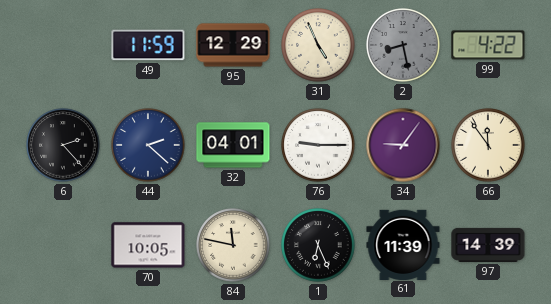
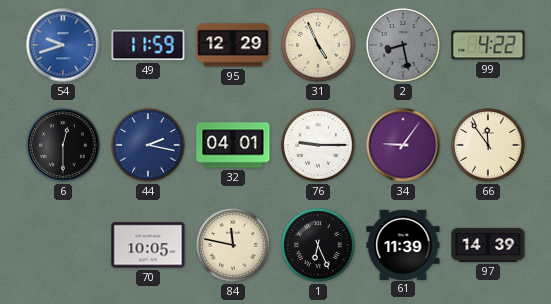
54: none -> 9:42 (63, 45)
6: 2:23 -> 12:30 (63, 145)
44: 2:22 -> 2:17 (148, 145)
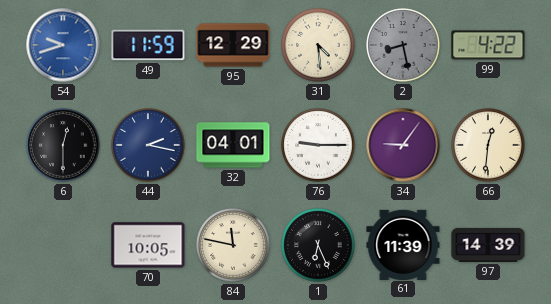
31: 4:56 -> 4:29 (318, 45)
66: 11:54 -> 12:31 (488, 145)
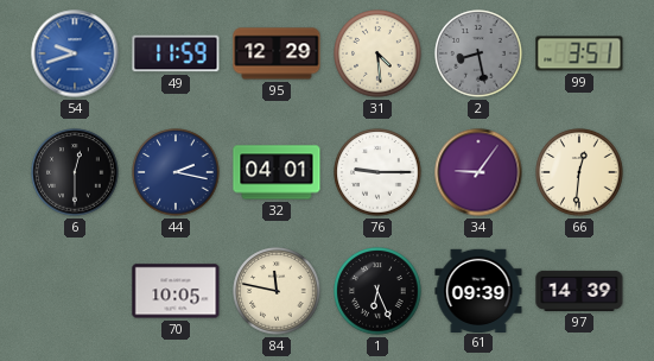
99: 4:22 -> 3:51 (579, 53)
61: 11:39 -> 09:39 (478, 290)
